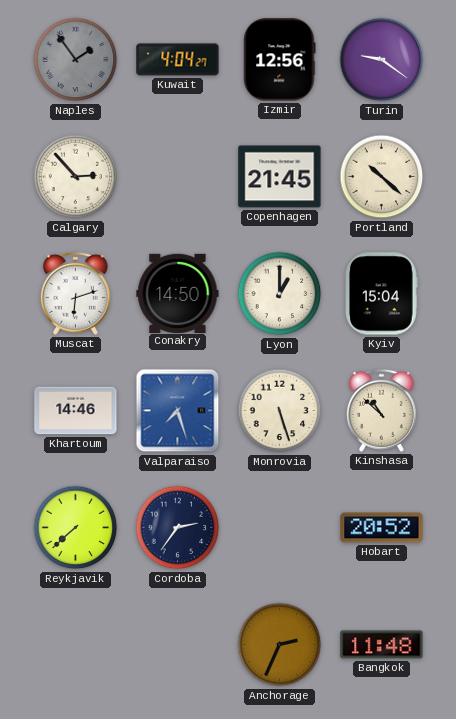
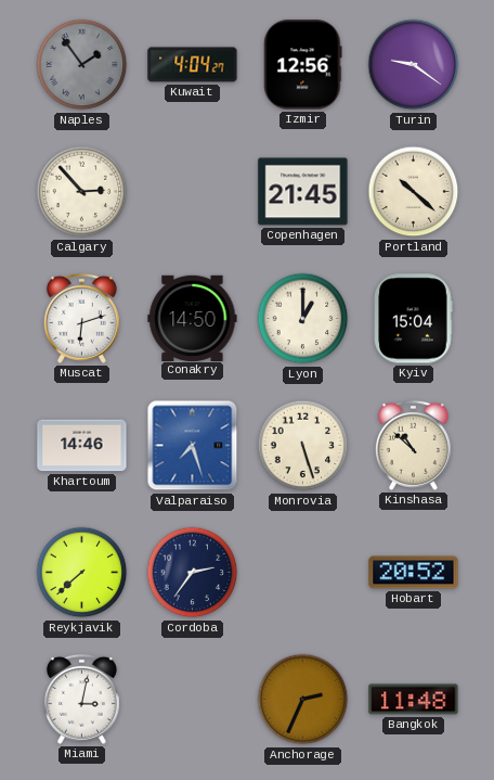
Miami: none -> 3:02 (81, 699)
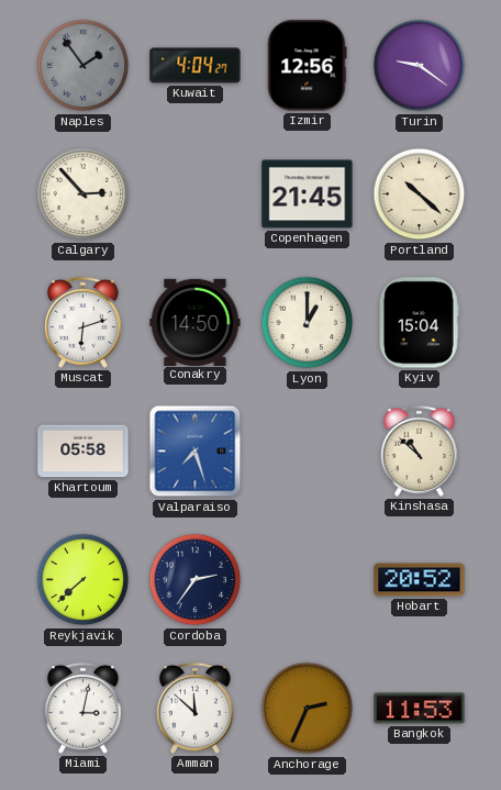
Khartoum: 14:46 -> 05:58 (83, 452)
Monrovia: 5:27 -> none (303, 446)
Amman: none -> 11:52 (194, 708)
Bangkok: 11:48 -> 11:53 (420, 709)
